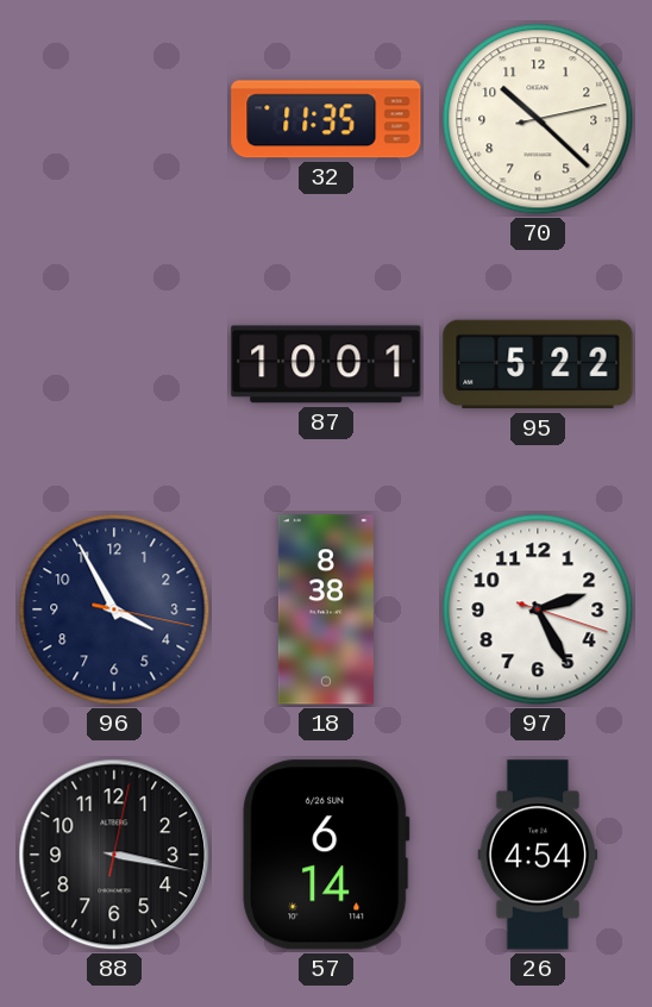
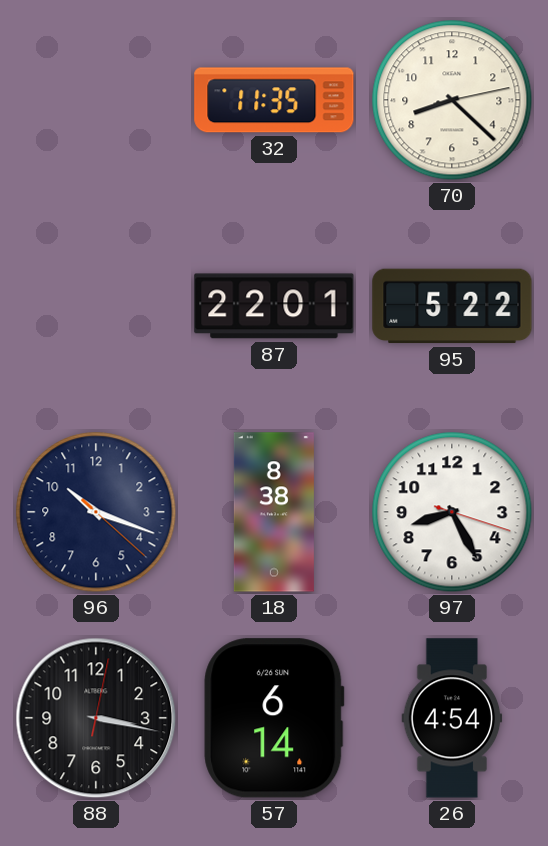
70: 10:22 -> 8:22 (452, 100)
87: 10:01 -> 22:01 (274, 306)
96: 3:55 -> 10:18 (96, 512)
97: 2:25 -> 8:25 (452, 512)
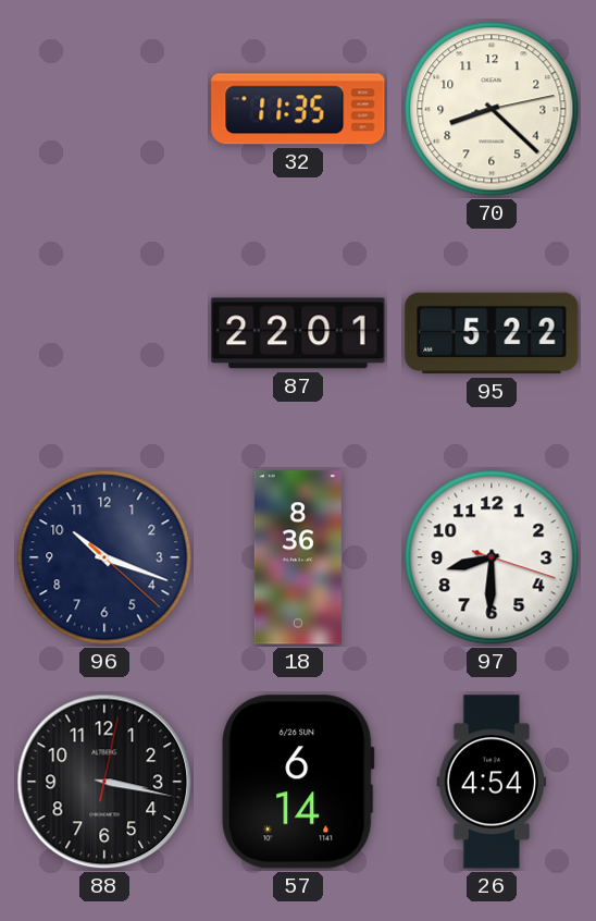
18: 8:38 -> 8:36 (298, 557)
97: 8:25 -> 8:30 (492, 557)
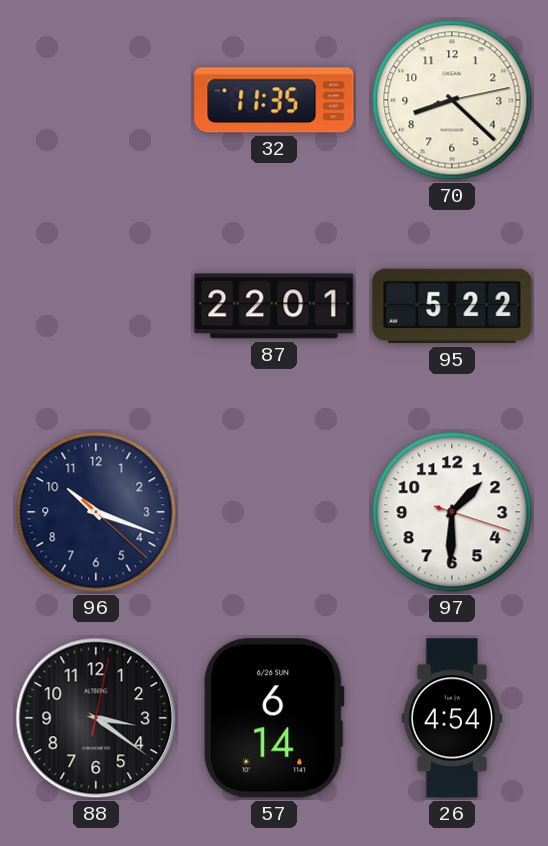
18: 8:36 -> none (298, 557)
97: 8:30 -> 1:30 (452, 512)
88: 3:17 -> 3:21 (96, 718)
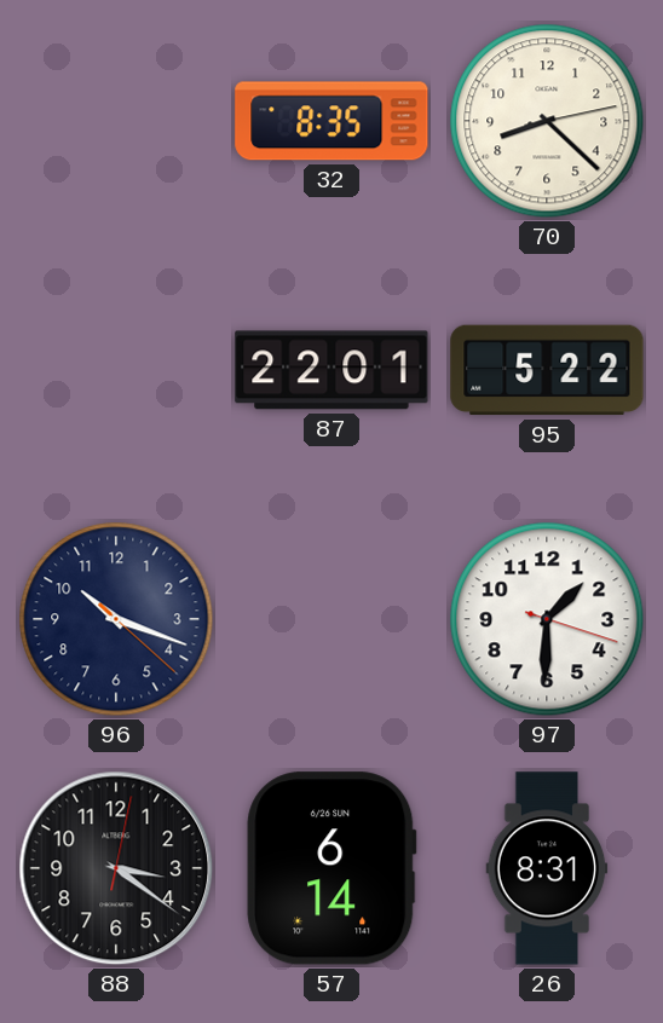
32: 11:35 -> 8:35 (331, 121)
26: 4:54 -> 8:31 (547, 868)
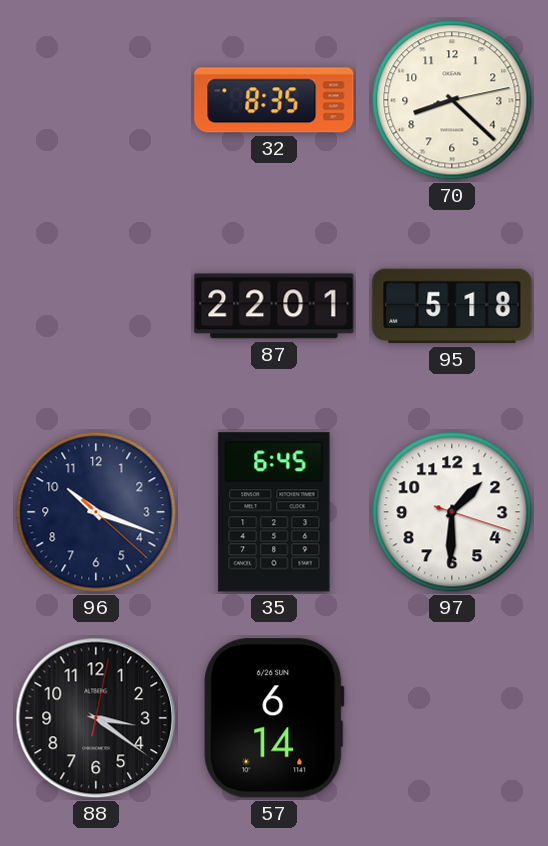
95: 5:22 -> 5:18 (452, 306)
35: none -> 6:45 (274, 512)
26: 8:31 -> none (547, 868)
